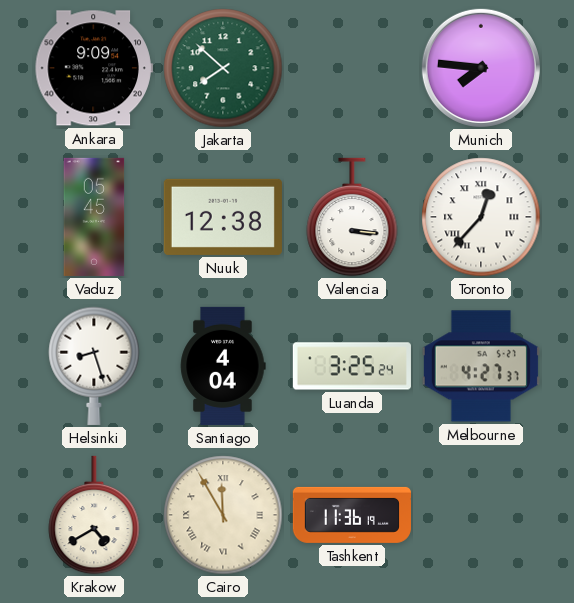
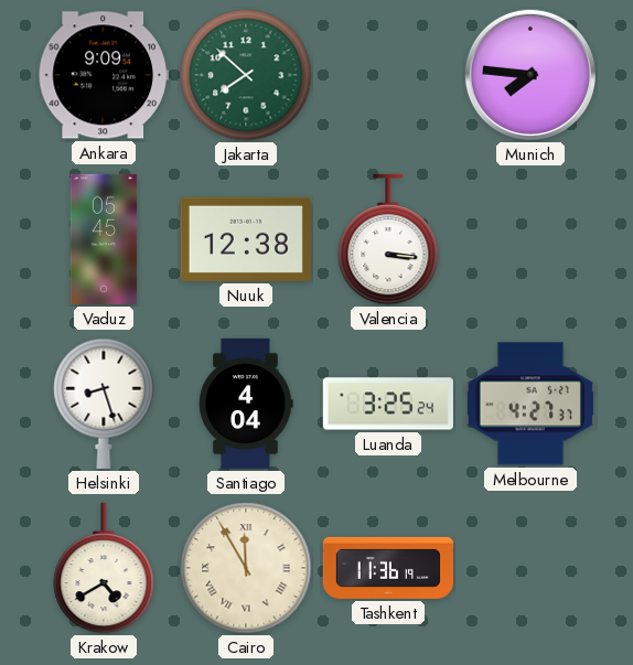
Toronto: 12:37 -> none (481, 217)
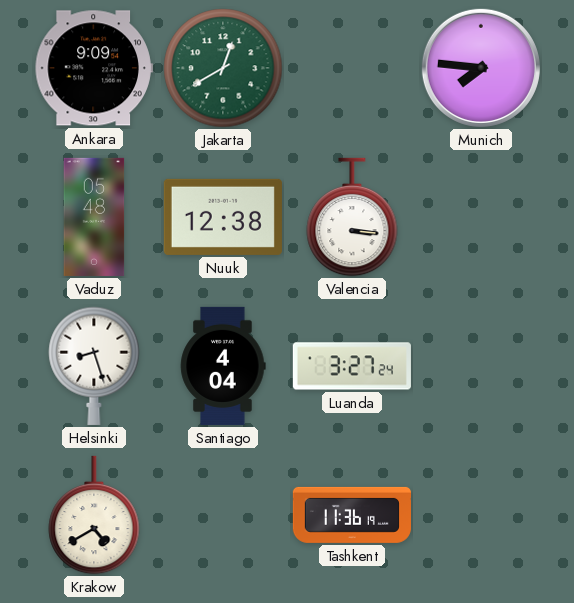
Jakarta: 7:52 -> 12:40 (223, 68)
Vaduz: 05:45 -> 05:48 (94, 217)
Luanda: 3:25 -> 3:27 (352, 366)
Melbourne: 4:27 -> none (530, 404)
Cairo: 11:55 -> none (246, 568)
